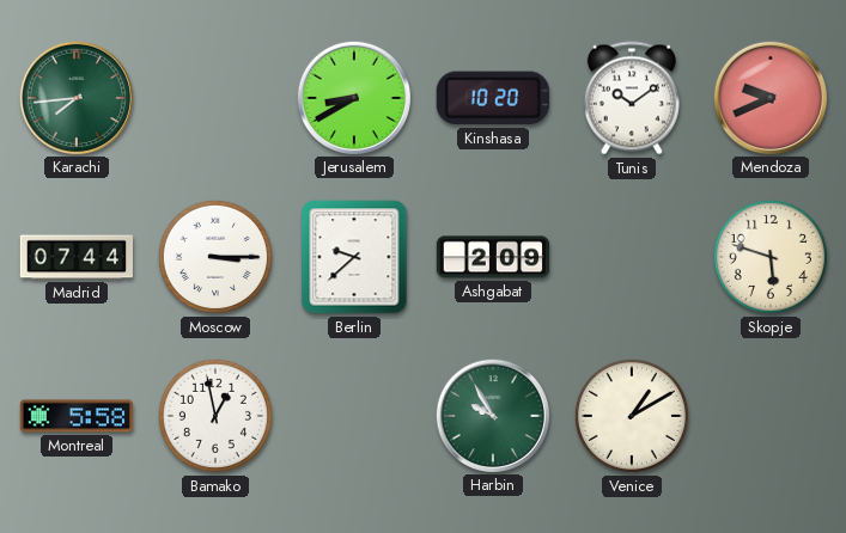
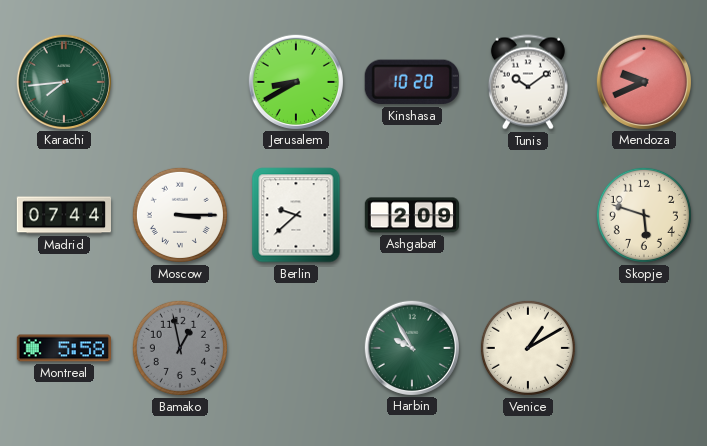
Bamako dial: white -> grey (180, 348)
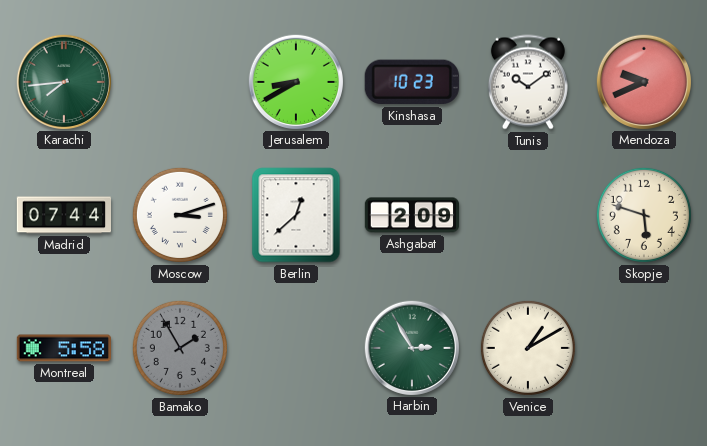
Kinshasa: 10:20 -> 10:23 (412, 82)
Moscow: 3:15 -> 3:12 (180, 215)
Berlin: 9:38 -> 12:38 (296, 215)
Bamako: 12:58 -> 1:55 (180, 348)
Harbin: 9:55 -> 2:55 (411, 347)
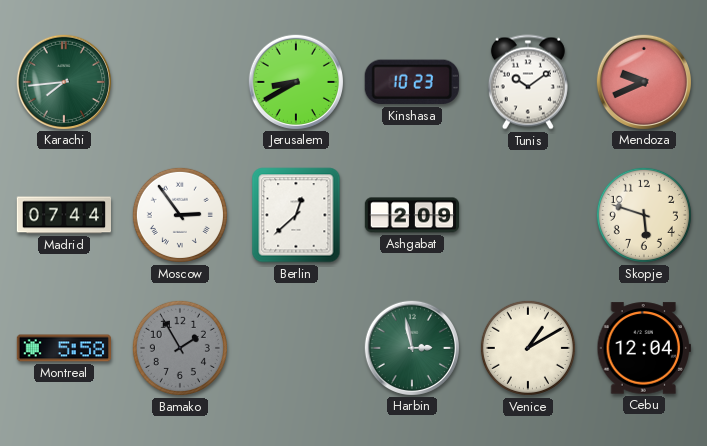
Moscow: 3:12 -> 2:54 (180, 215)
Harbin: 2:55 -> 2:58 (411, 347)
Cebu: none -> 12:04 (644, 348)
